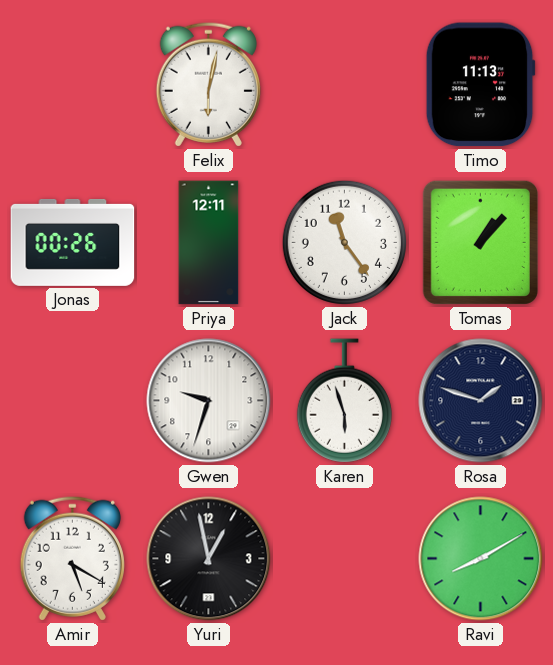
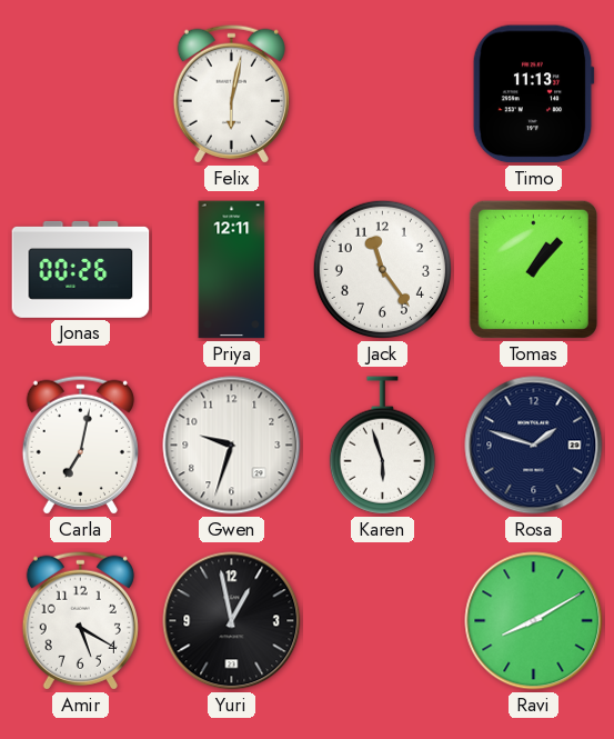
Carla: none -> 7:02 (80, 445)
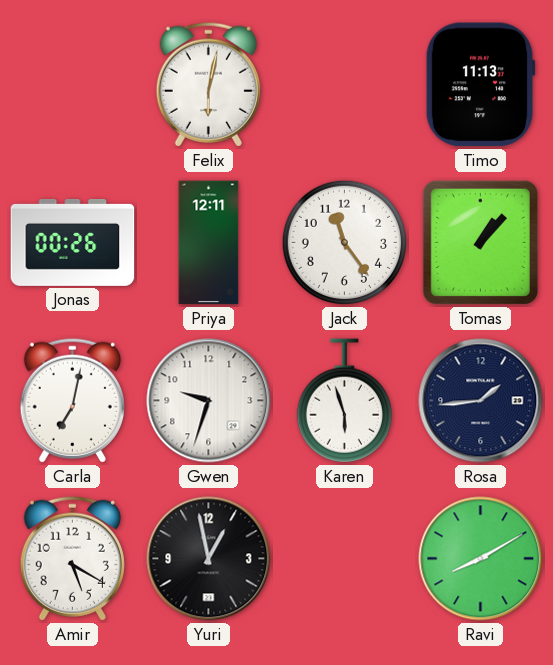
Rosa: 1:48 -> 1:44 (481, 401)
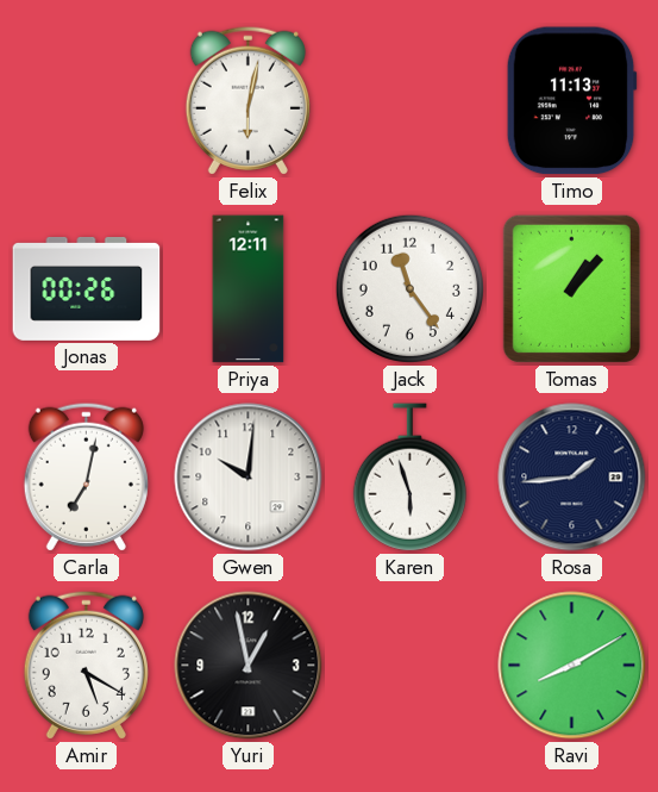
Gwen: 9:33 -> 10:01 (249, 478)
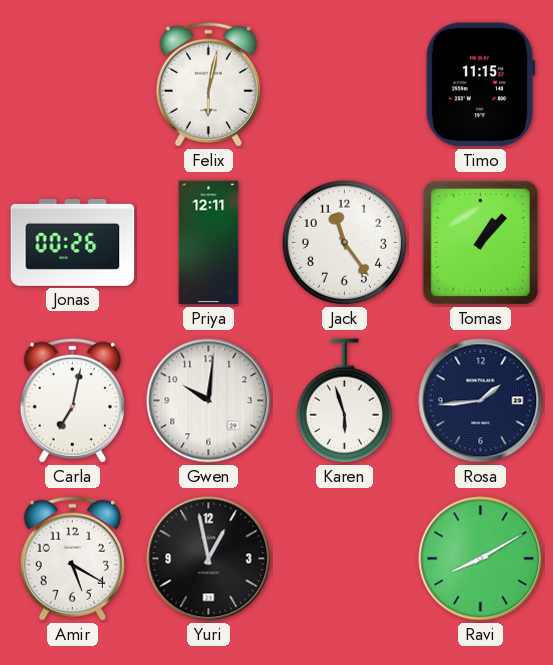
Timo: 11:13 -> 11:15 (480, 85)
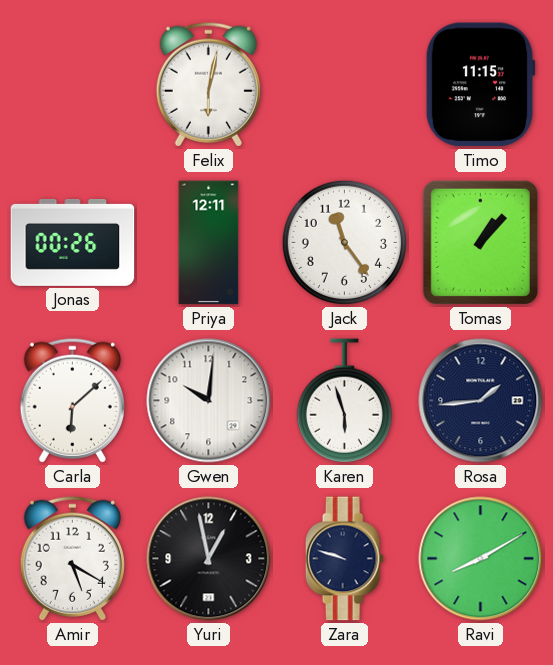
Carla: 7:02 -> 6:08 (72, 400)
Zara: none -> 9:48 (344, 559)
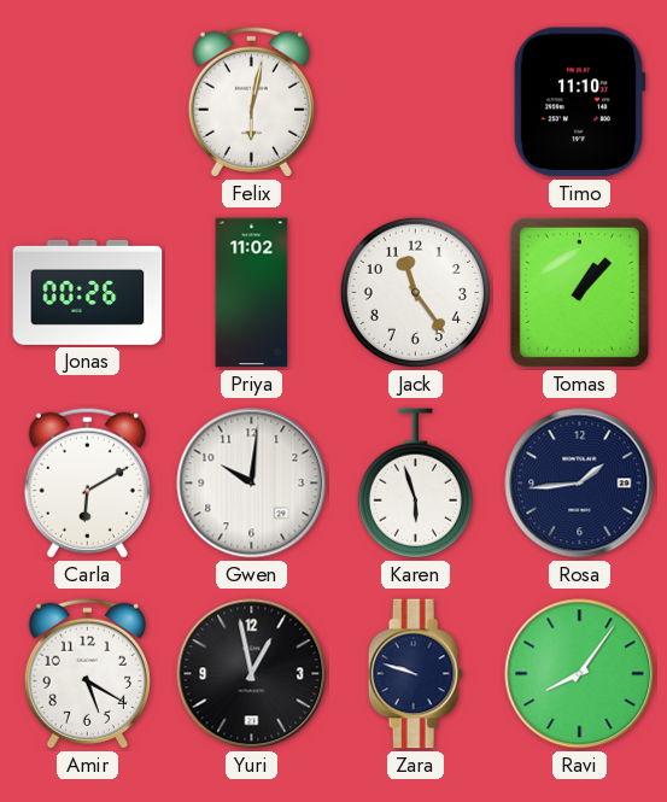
Timo: 11:15 -> 11:10 (579, 103)
Priya: 12:11 -> 11:02 (252, 293)
Carla: 6:08 -> 6:10 (87, 482)
Ravi: 8:10 -> 8:06 (580, 674)
